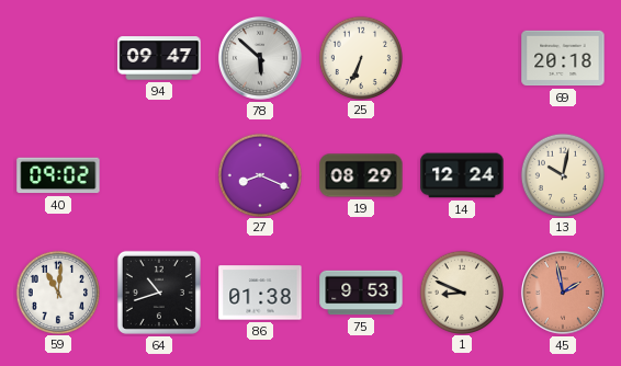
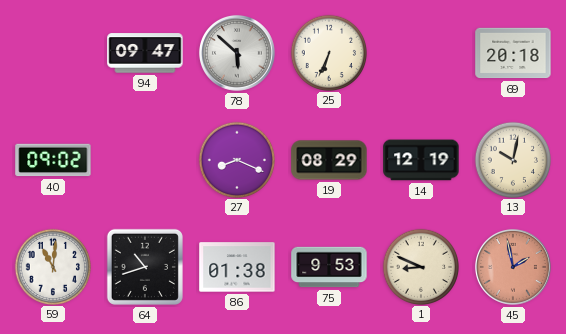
14: 12:24 -> 12:19 (421, 160)
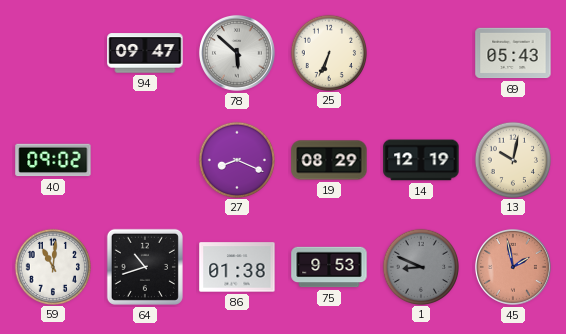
69: 20:18 -> 05:43 (513, 53)
1 dial: cream -> grey (420, 266)
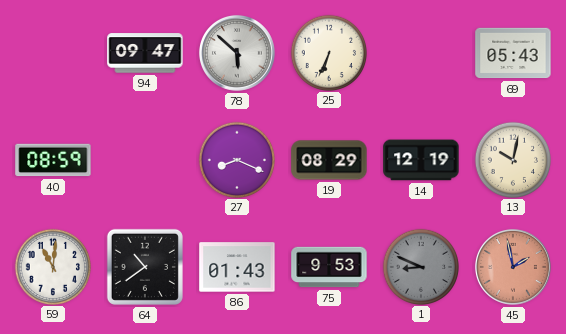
40: 09:02 -> 08:59 (53, 160)
64: 10:42 -> 10:39 (145, 267)
86: 01:38 -> 01:43 (237, 267)
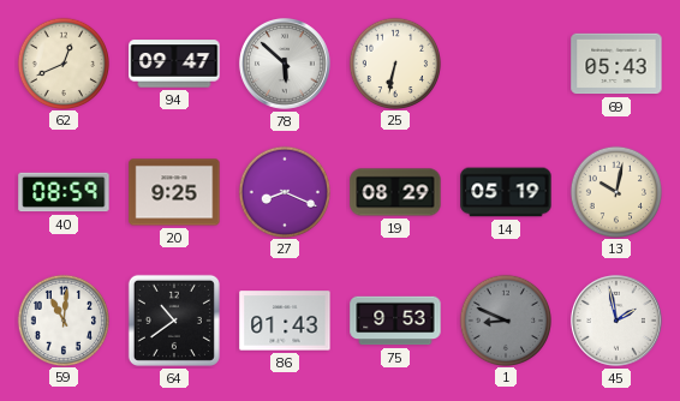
62: none -> 12:41 (62, 62)
25: 6:34 -> 6:32 (394, 62)
20: none -> 9:25 (174, 192)
14: 12:19 -> 05:19 (506, 192)
45 dial: salmon -> white (616, 321)
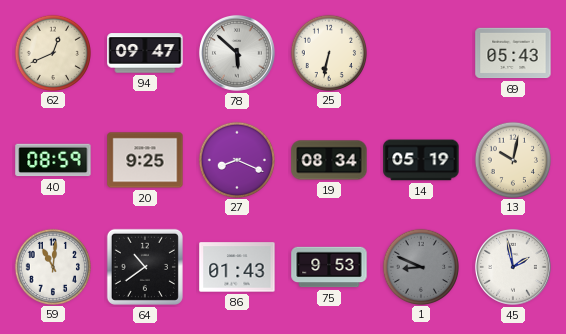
19: 08:29 -> 08:34 (329, 160)
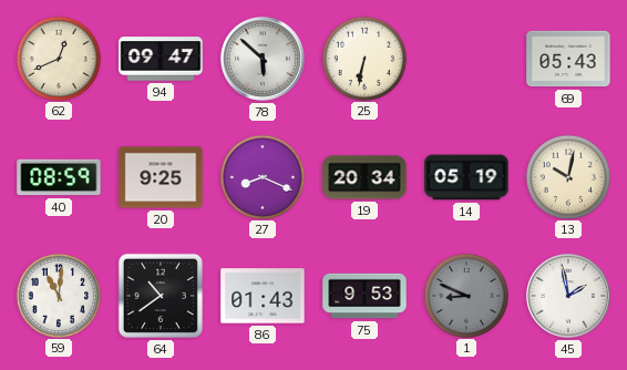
19: 08:34 -> 20:34 (364, 177)
